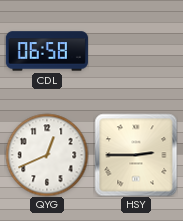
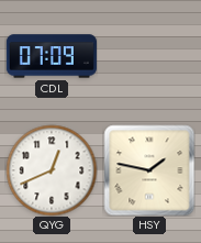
CDL: 06:58 -> 07:09 (52, 56)
HSY: 2:45 -> 1:47 (149, 170)
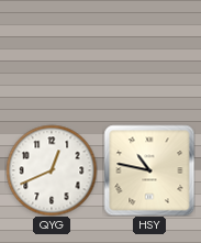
CDL: 07:09 -> none (52, 56)
HSY: 1:47 -> 10:47 (149, 170)
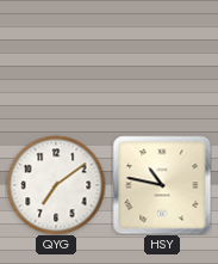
QYG: 12:41 -> 7:09 (56, 185)
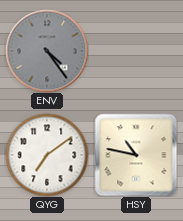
ENV: none -> 4:24 (47, 51)
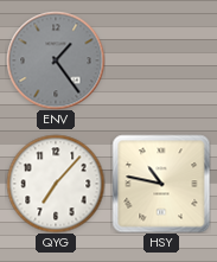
ENV: 4:24 -> 1:24 (56, 60)
QYG: 7:09 -> 7:07 (56, 184)
